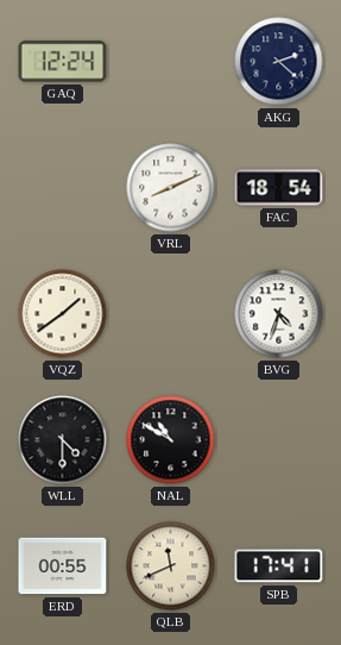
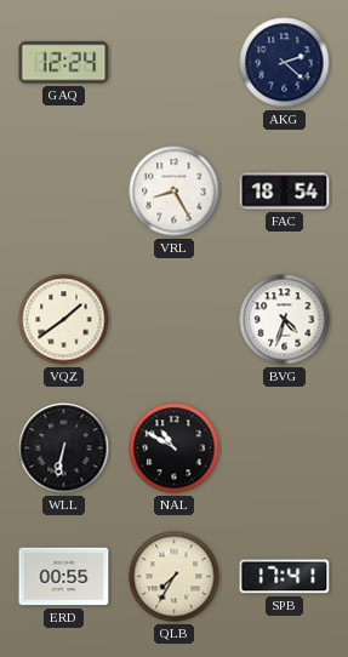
VRL: 8:11 -> 8:25 (175, 192)
WLL: 4:30 -> 6:32 (64, 449)
QLB: 11:41 -> 7:35 (175, 577)
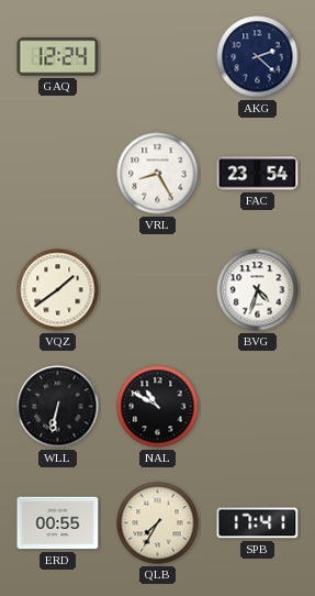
FAC: 18:54 -> 23:54 (258, 174)
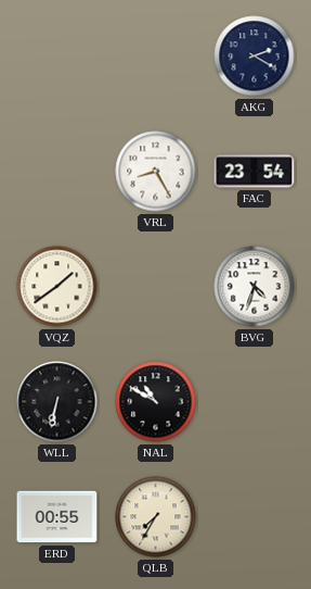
GAQ: 12:24 -> none (58, 57)
AKG: 2:22 -> 2:20 (255, 57)
SPB: 17:41 -> none (258, 523)
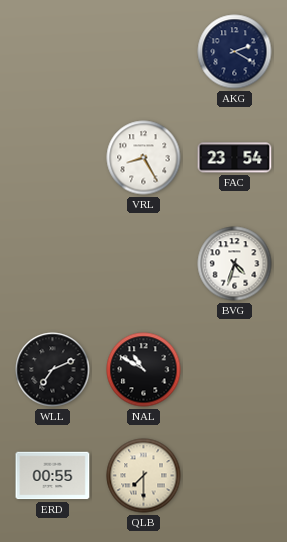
VQZ: 1:39 -> none (57, 287)
WLL: 6:32 -> 7:11 (53, 370)
QLB: 7:35 -> 7:30 (144, 476)
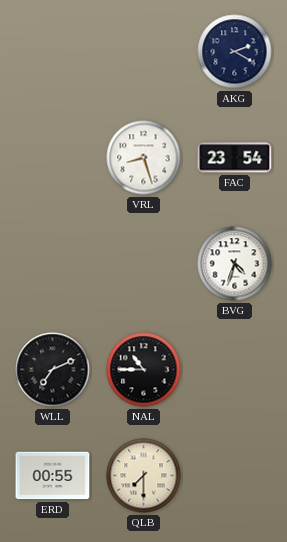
VRL: 8:25 -> 8:27 (144, 158)
NAL: 10:50 -> 10:45 (144, 370)
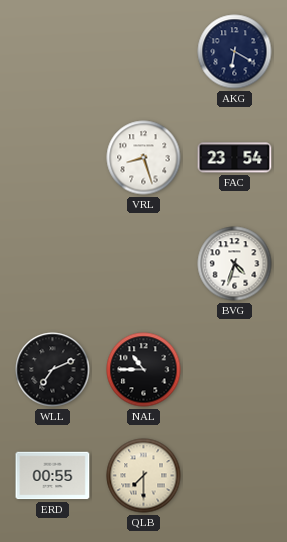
AKG: 2:20 -> 6:20 (235, 52)
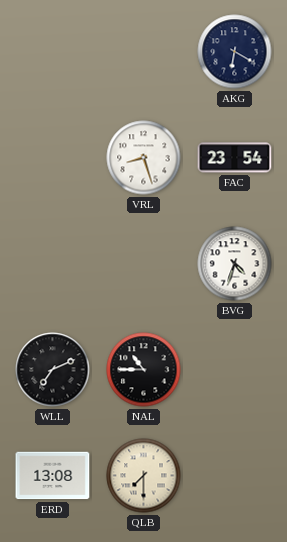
ERD: 00:55 -> 13:08 (53, 476)
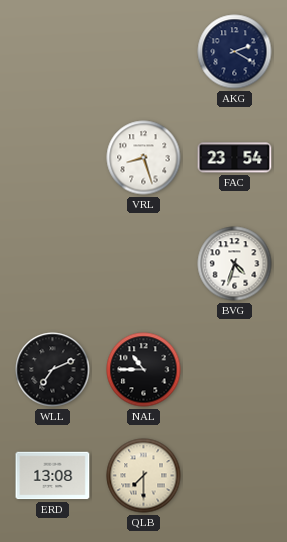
AKG: 6:20 -> 2:20 (235, 52)
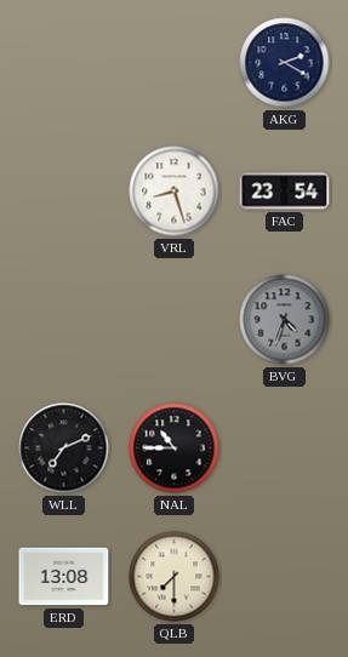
BVG dial: white -> grey (285, 320)
